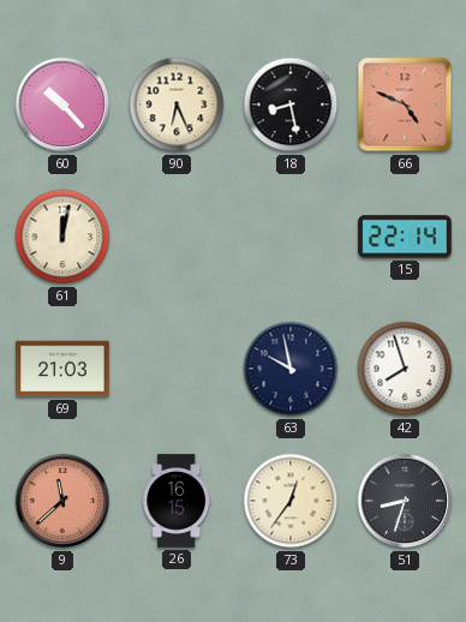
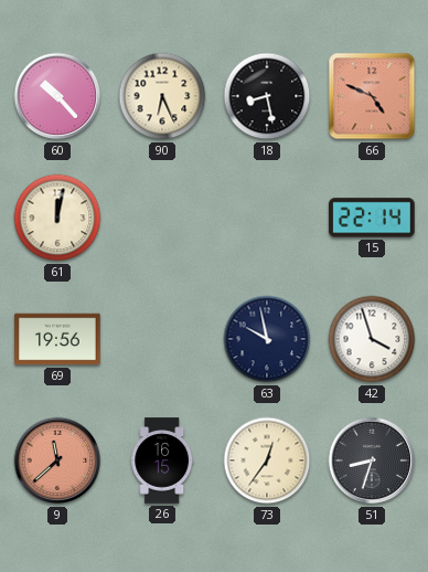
69: 21:03 -> 19:56 (57, 339)
42: 7:57 -> 3:57 (372, 339)
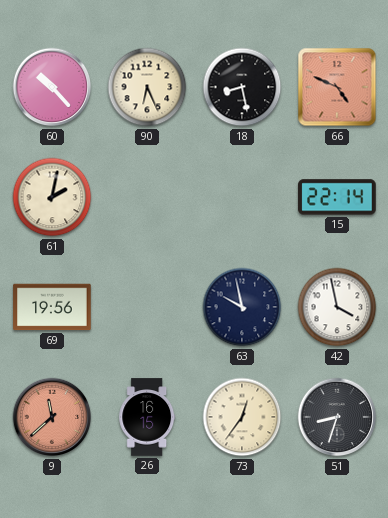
61: 12:02 -> 2:02 (52, 197)
42: 3:57 -> 3:58 (337, 307)
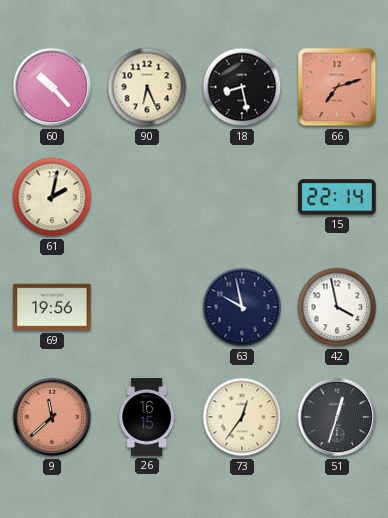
66: 4:49 -> 7:12 (337, 87)
51: 8:33 -> 12:33 (337, 417)
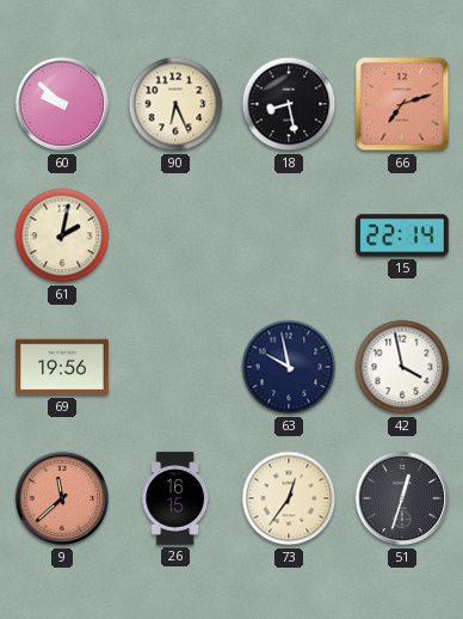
60: 10:23 -> 9:52 (62, 104)
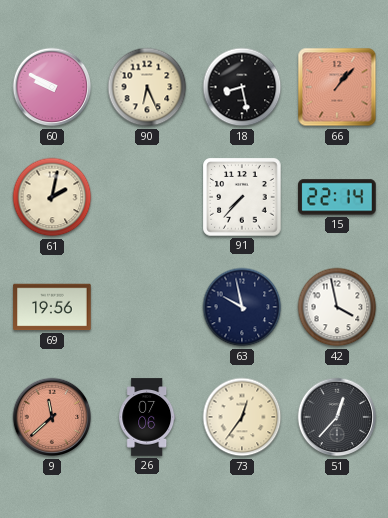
60: 9:52 -> 9:50 (52, 87)
66: 7:12 -> 1:07 (337, 87)
91: none -> 7:37 (242, 197)
26: 16:15 -> 07:06 (147, 417)
51: 12:33 -> 12:37 (337, 417)
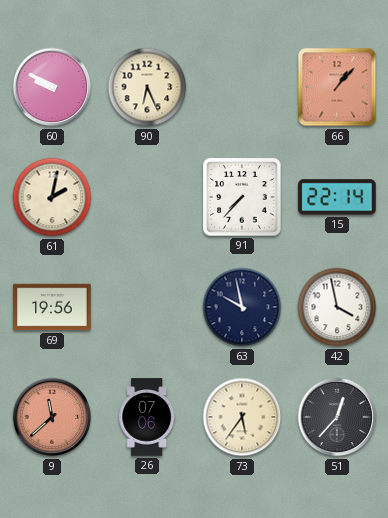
18: 8:28 -> none (242, 87)
73: 12:36 -> 5:36 (242, 417)
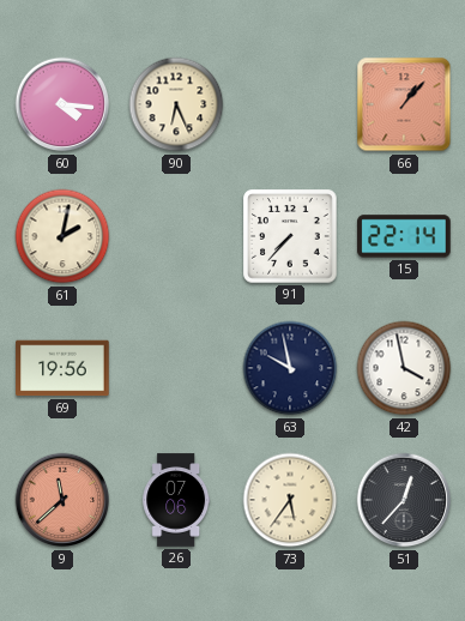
60: 9:50 -> 4:16 (62, 104)
